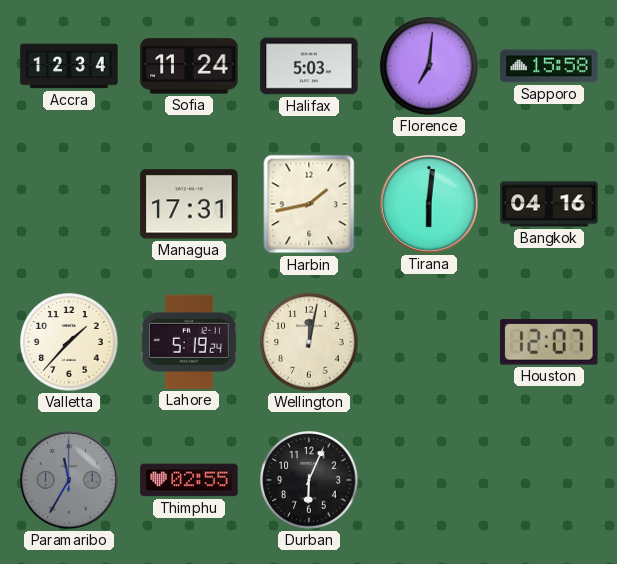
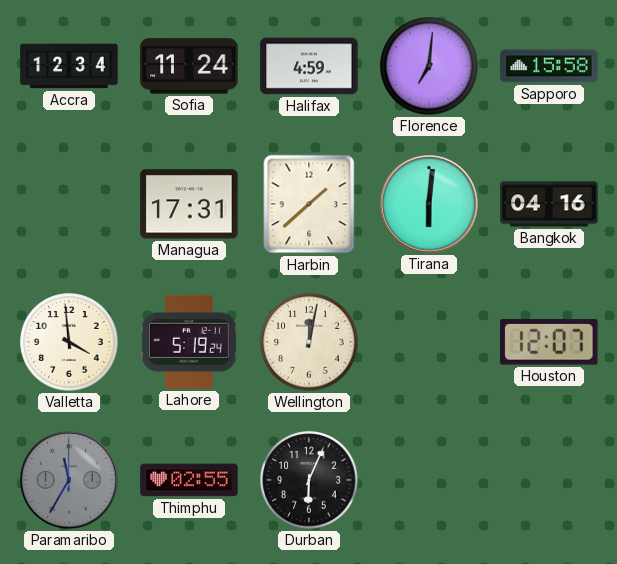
Halifax: 5:03 -> 4:59 (309, 66)
Harbin: 1:43 -> 1:38 (309, 204)
Valletta: 1:37 -> 3:59 (69, 342)
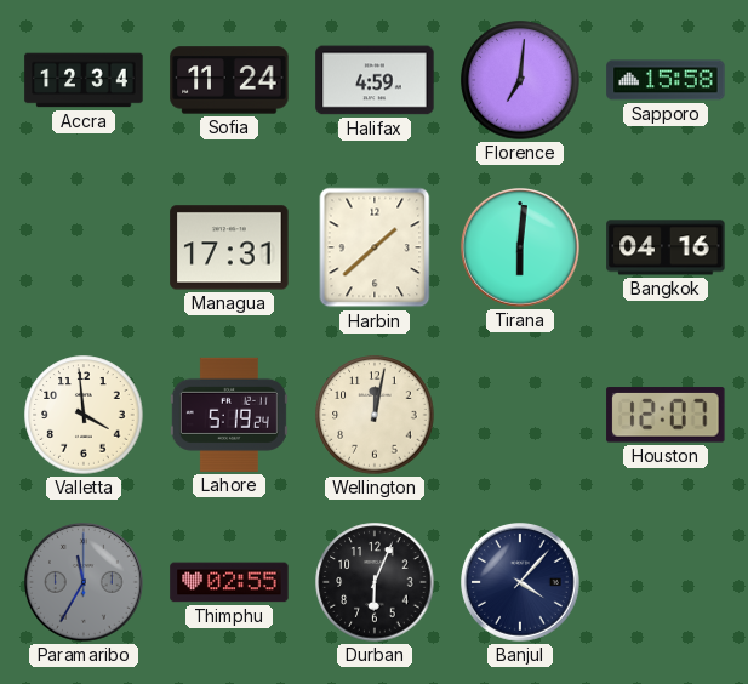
Banjul: none -> 4:07 (521, 583)
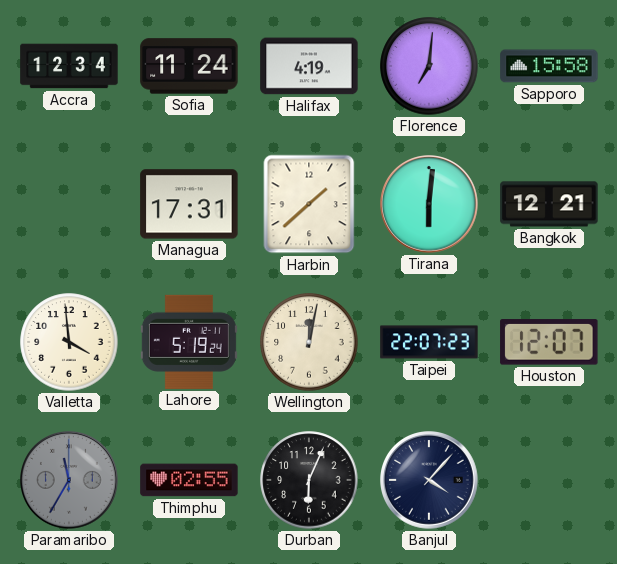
Halifax: 4:59 -> 4:19 (309, 66)
Bangkok: 04:16 -> 12:21 (549, 204)
Taipei: none -> 22:07 (429, 342)
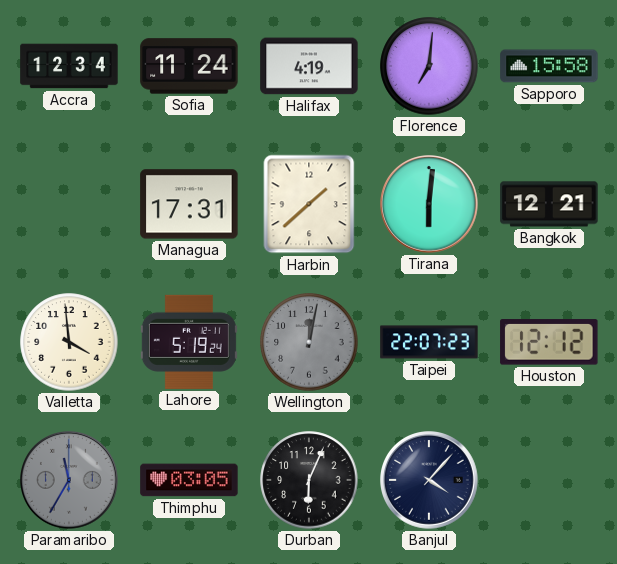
Wellington dial: cream -> grey (309, 342)
Houston: 12:07 -> 12:12 (549, 342)
Thimphu: 02:55 -> 03:05 (189, 480)
